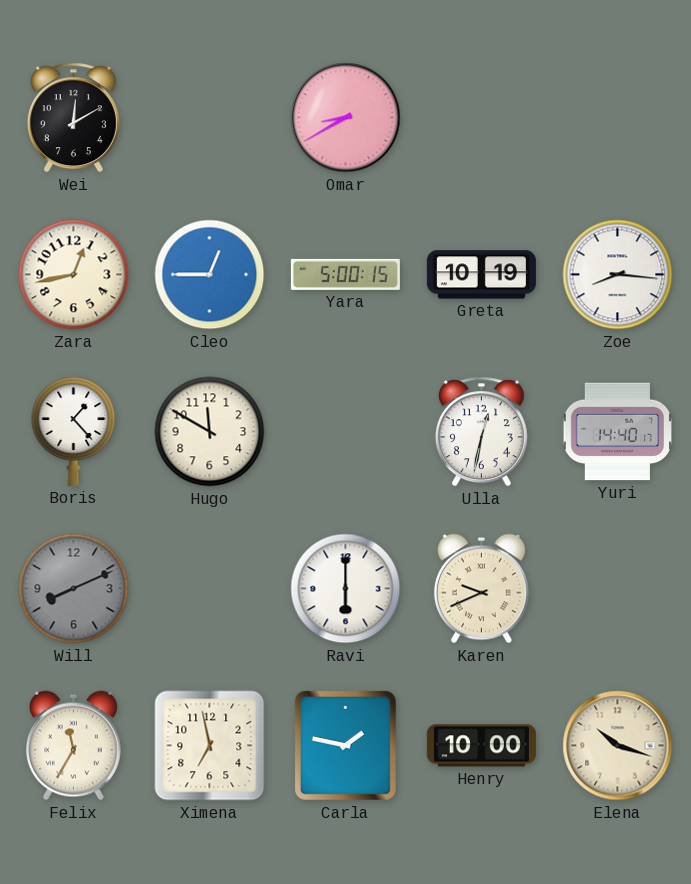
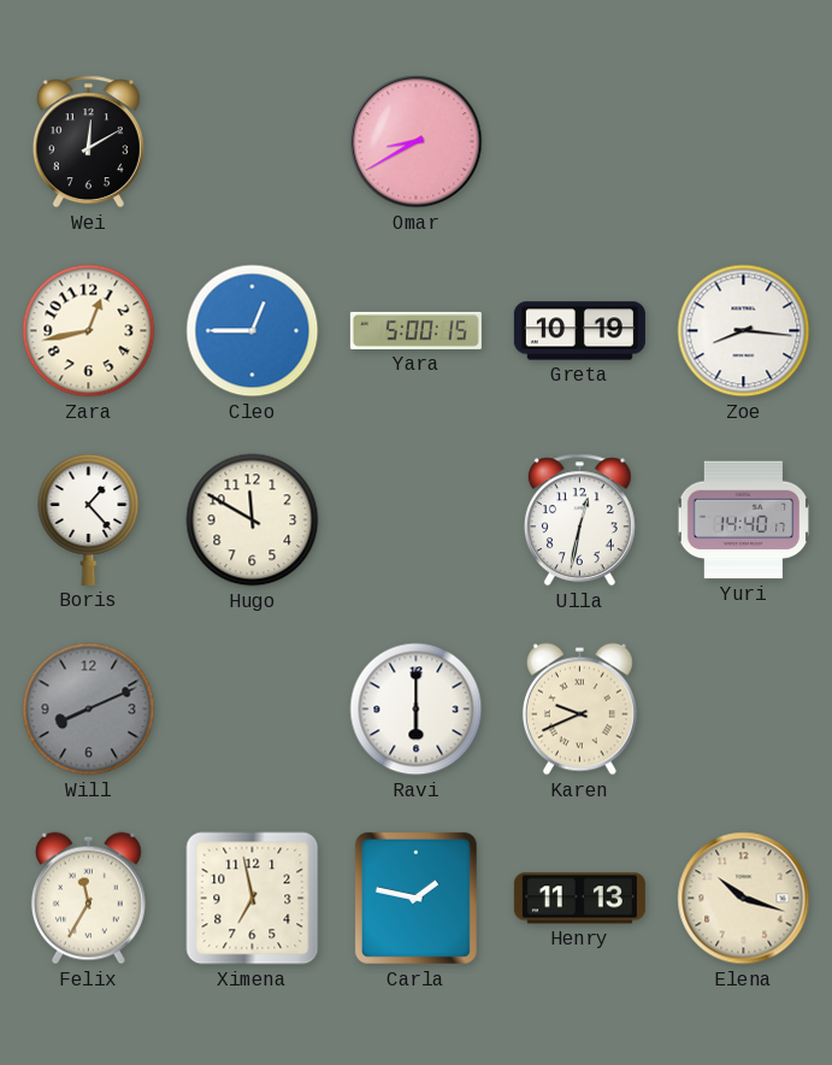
Henry: 10:00 -> 11:13 (579, 899)
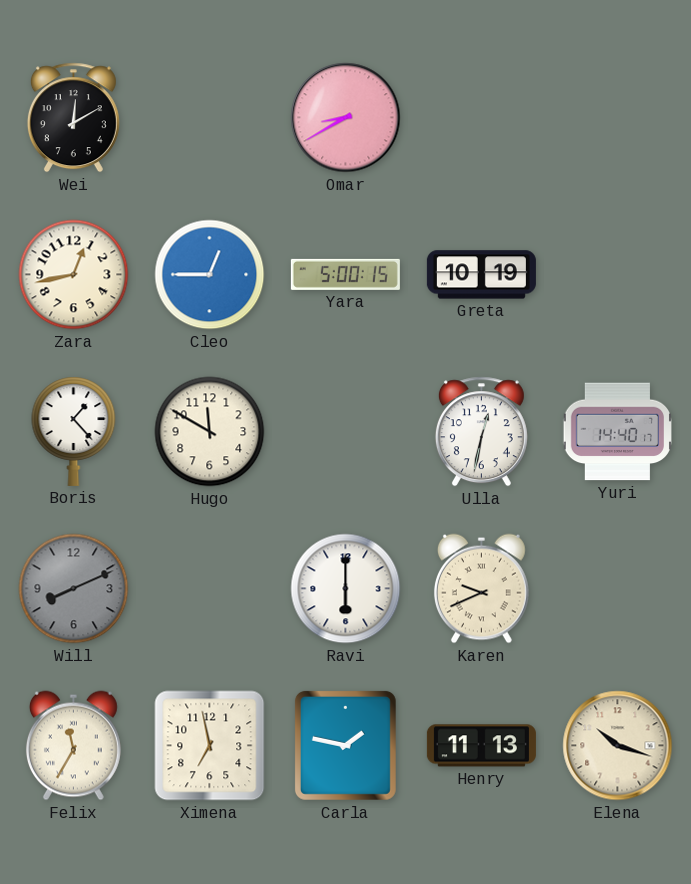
Zoe: 8:16 -> none (744, 331)
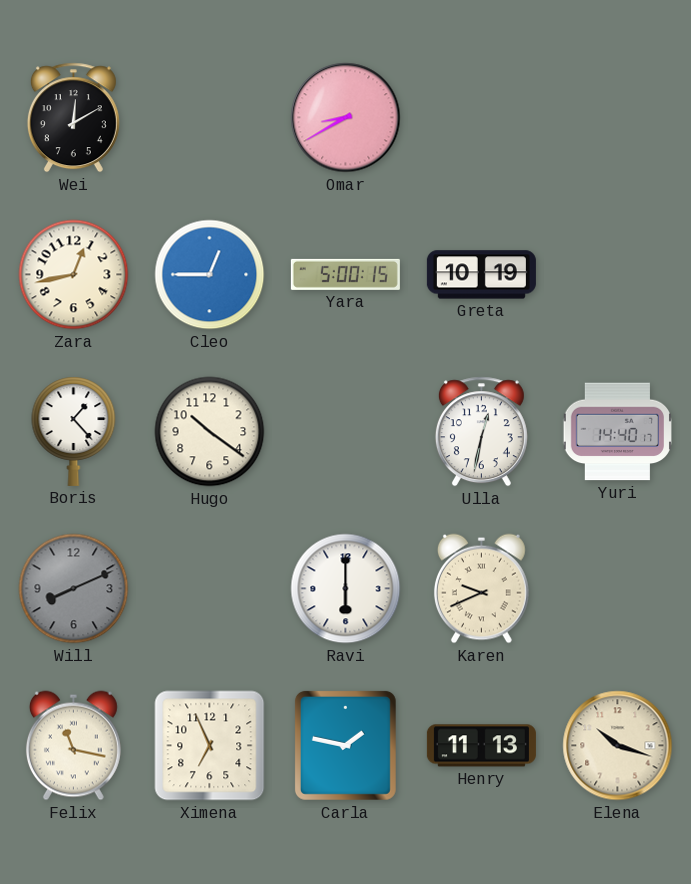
Hugo: 11:50 -> 10:21 (210, 432)
Felix: 11:35 -> 11:17 (73, 746)
Ximena: 6:58 -> 6:56 (210, 746)
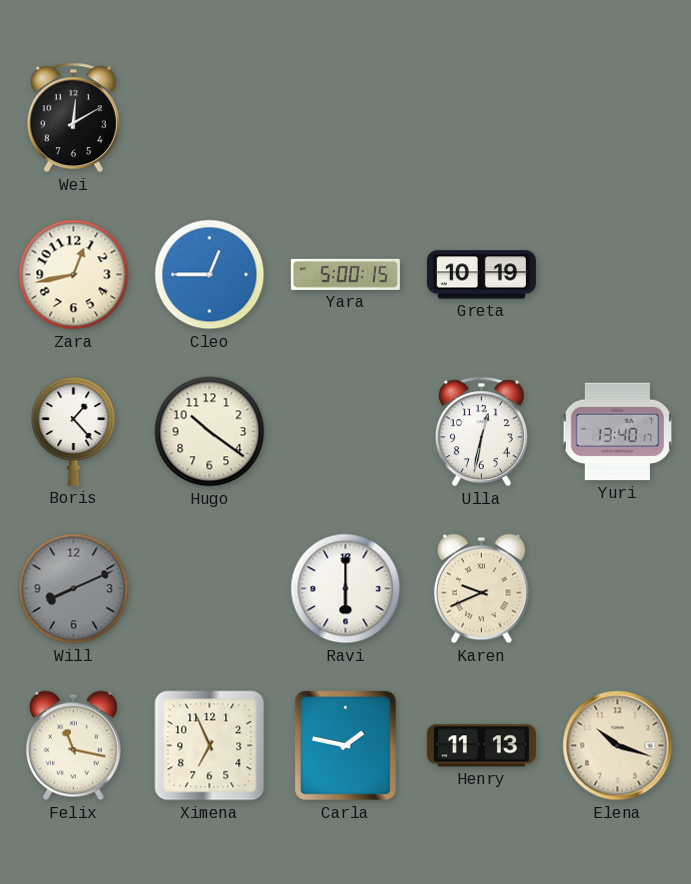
Omar: 8:40 -> none (346, 118)
Yuri: 14:40 -> 13:40 (617, 432)
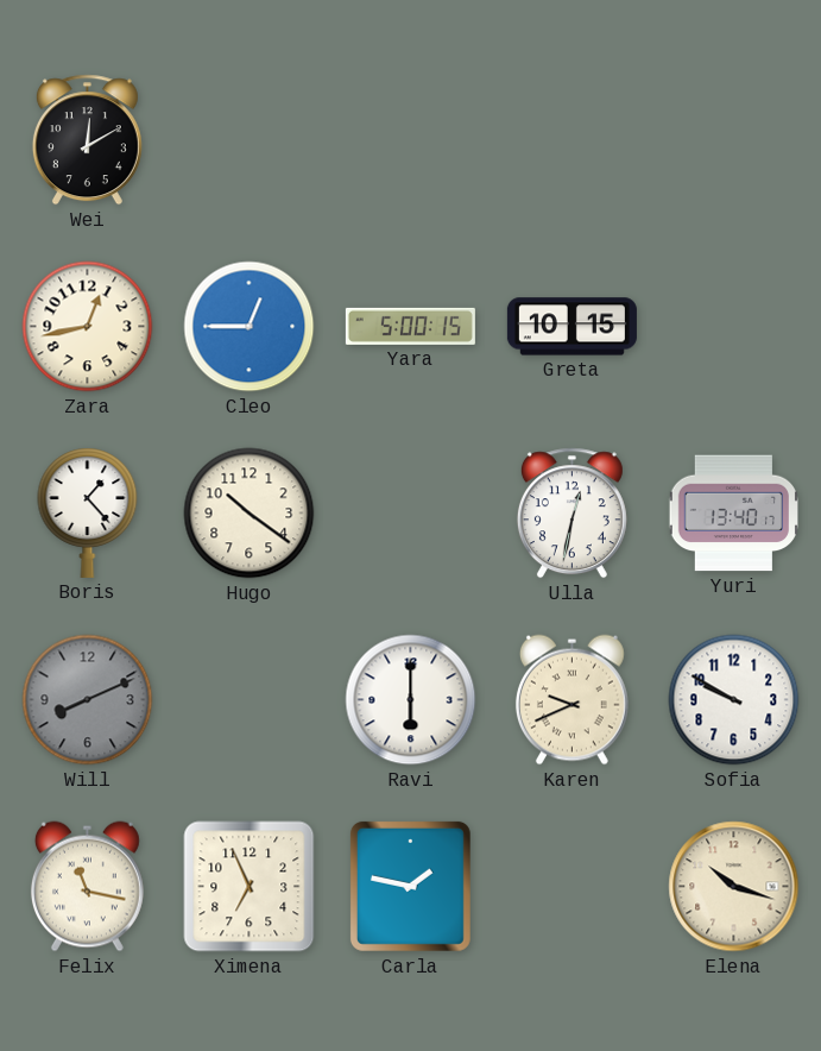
Greta: 10:19 -> 10:15 (571, 327)
Sofia: none -> 9:50 (734, 700)
Henry: 11:13 -> none (481, 746)
